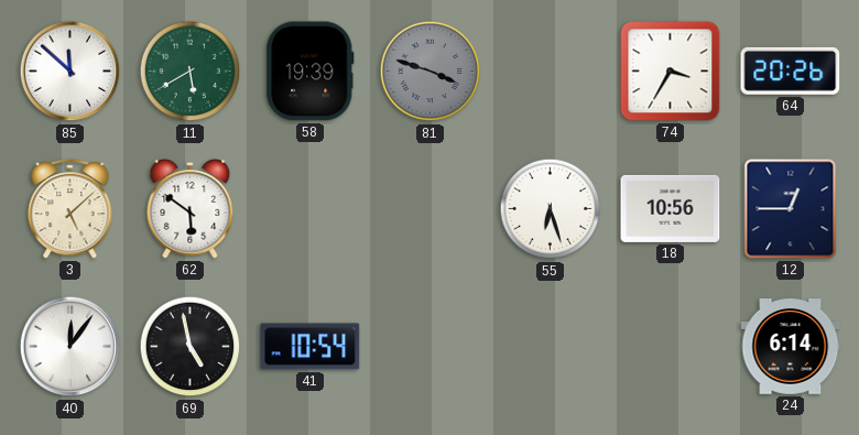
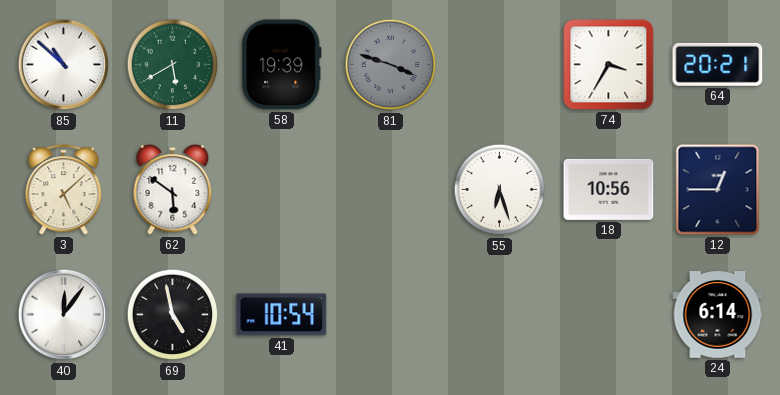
85: 11:52 -> 10:52 (64, 65)
64: 20:26 -> 20:21 (718, 64)
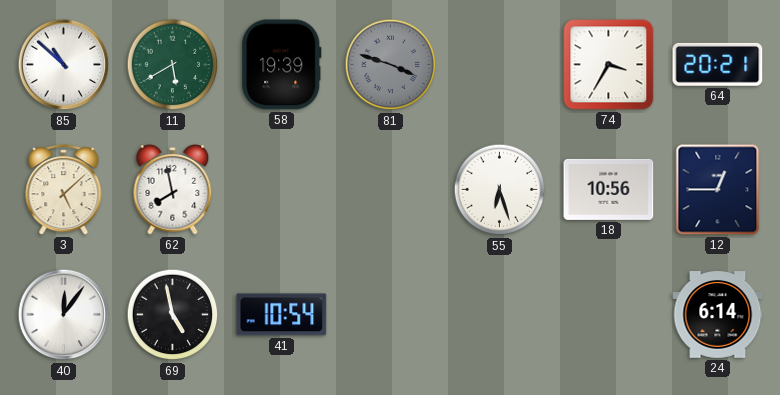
62: 5:51 -> 7:58 (173, 190)
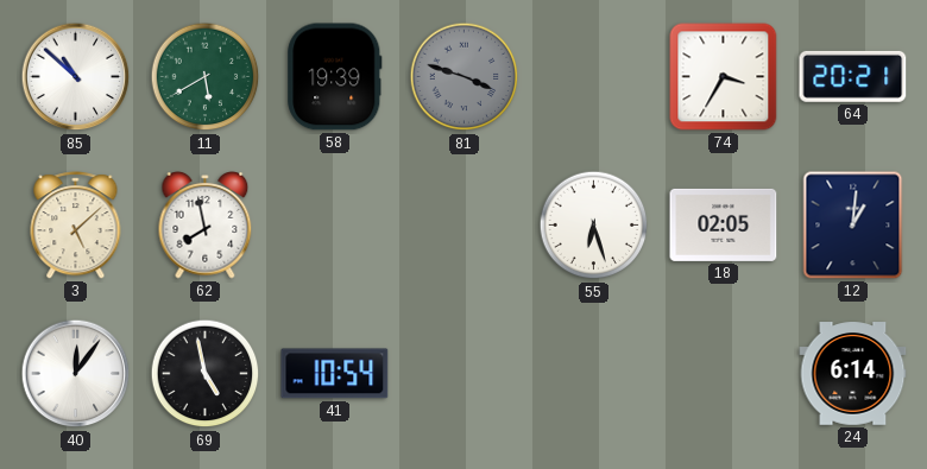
18: 10:56 -> 02:05 (724, 224)
12: 12:45 -> 1:01 (853, 226)
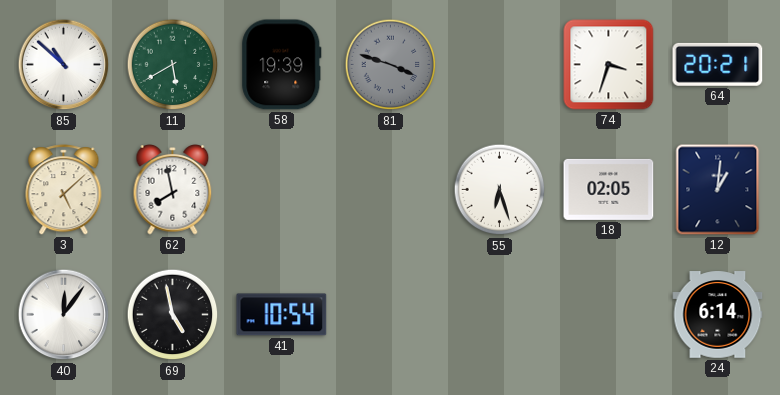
74: 3:35 -> 3:33 (609, 65)
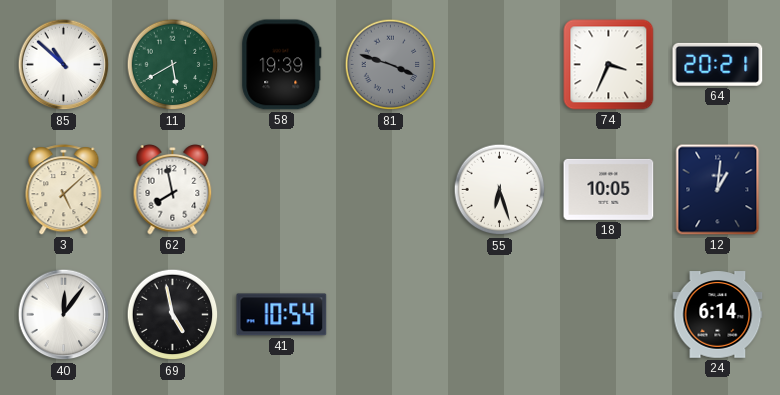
74: 3:33 -> 3:34 (609, 65)
18: 02:05 -> 10:05 (609, 189)
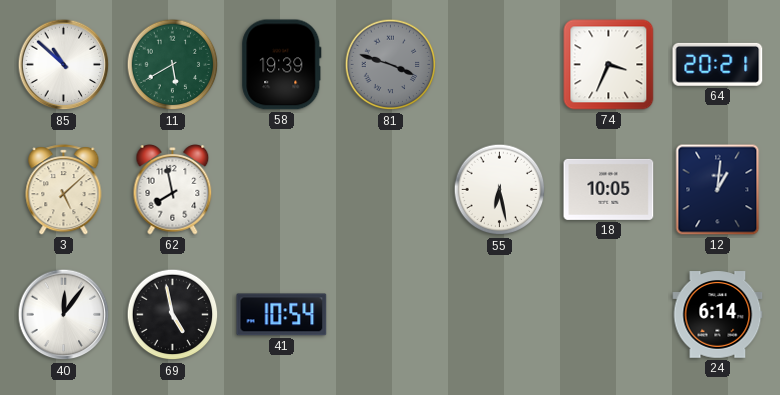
55: 6:27 -> 6:28 (500, 190)
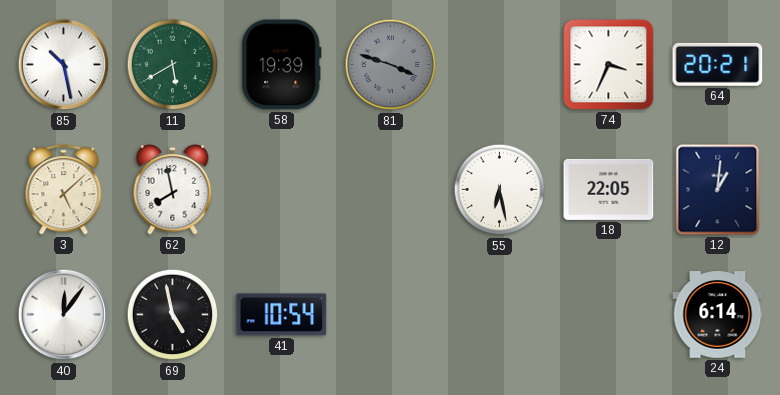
85: 10:52 -> 10:28 (64, 65)
18: 10:05 -> 22:05 (609, 189)
